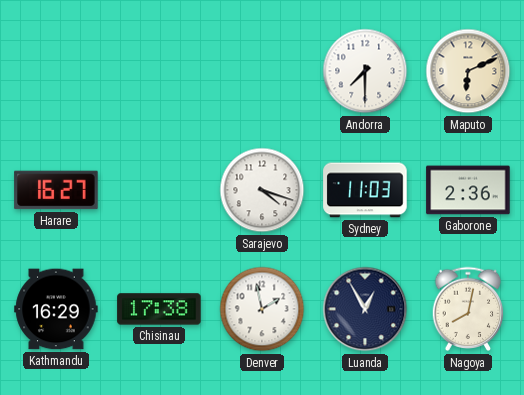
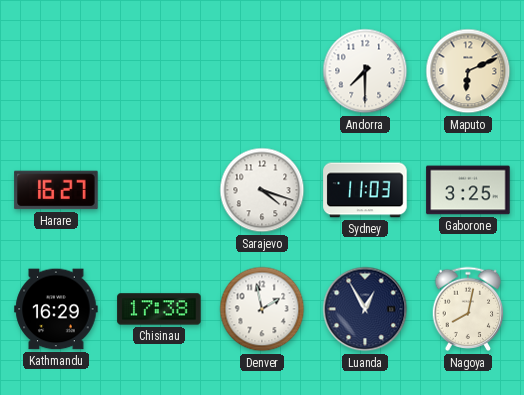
Gaborone: 2:36 -> 3:25 (468, 190)
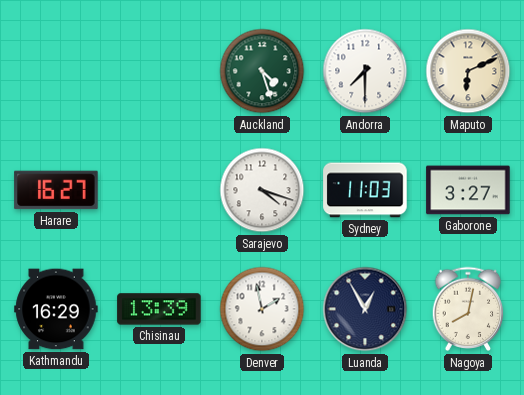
Auckland: none -> 4:27 (262, 71)
Gaborone: 3:25 -> 3:27 (468, 190)
Chisinau: 17:38 -> 13:39 (159, 309)
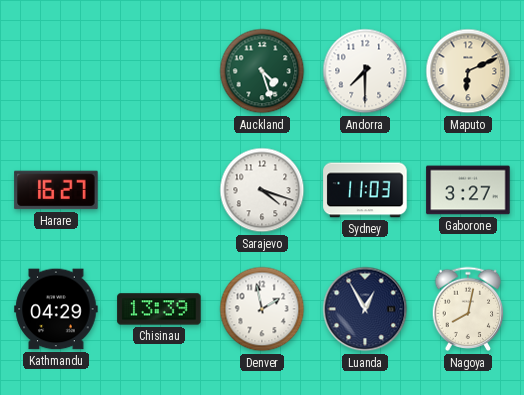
Kathmandu: 16:29 -> 04:29 (56, 309)
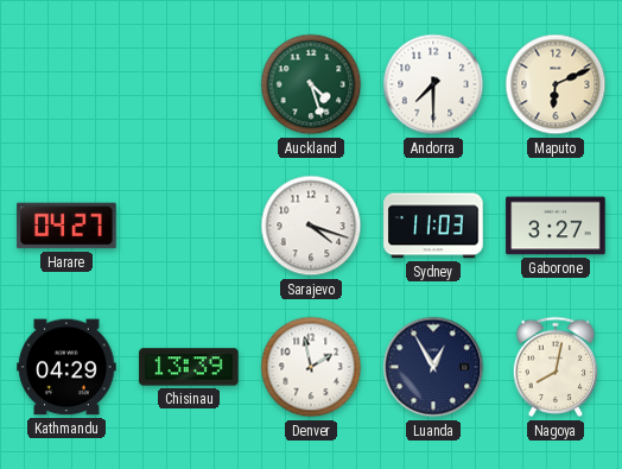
Harare: 16:27 -> 04:27 (66, 226)
